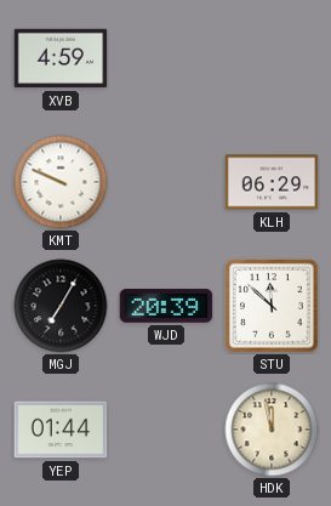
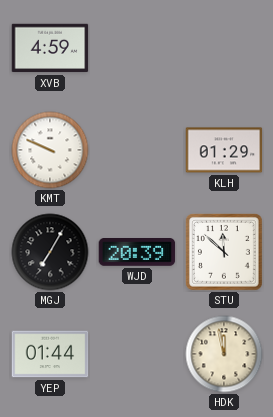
KLH: 06:29 -> 01:29 (224, 150)
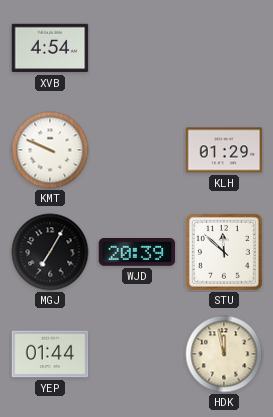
XVB: 4:59 -> 4:54 (50, 48)
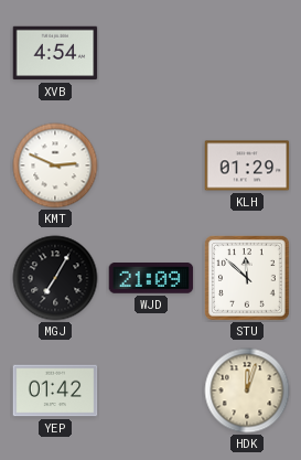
KMT: 9:49 -> 2:49 (55, 165)
WJD: 20:39 -> 21:09 (151, 279)
YEP: 01:44 -> 01:42 (55, 391)
HDK: 11:58 -> 12:03 (247, 391)
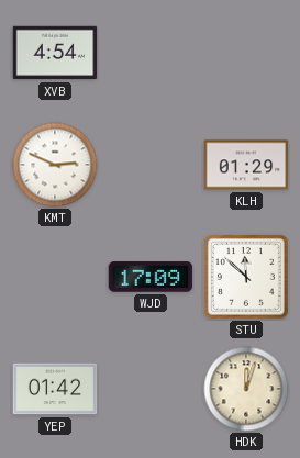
MGJ: 7:05 -> none (55, 278)
WJD: 21:09 -> 17:09 (151, 278)
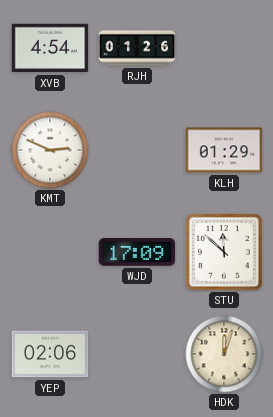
RJH: none -> 01:26 (137, 48)
YEP: 01:42 -> 02:06 (50, 354)
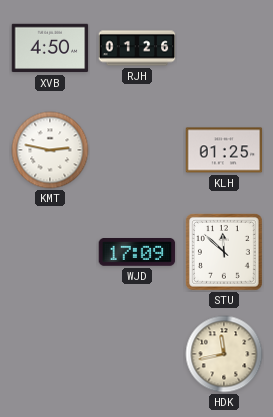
XVB: 4:54 -> 4:50 (50, 48)
KMT: 2:49 -> 2:47 (50, 150)
KLH: 01:29 -> 01:25 (224, 150)
YEP: 02:06 -> none (50, 354)
HDK: 12:03 -> 11:43 (224, 354)
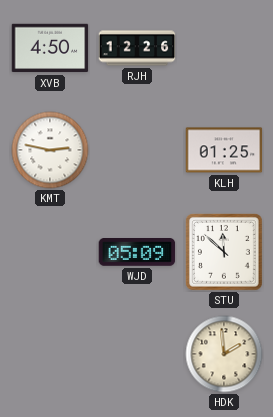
RJH: 01:26 -> 12:26 (137, 48)
WJD: 17:09 -> 05:09 (137, 253)
HDK: 11:43 -> 1:59 (224, 354)
